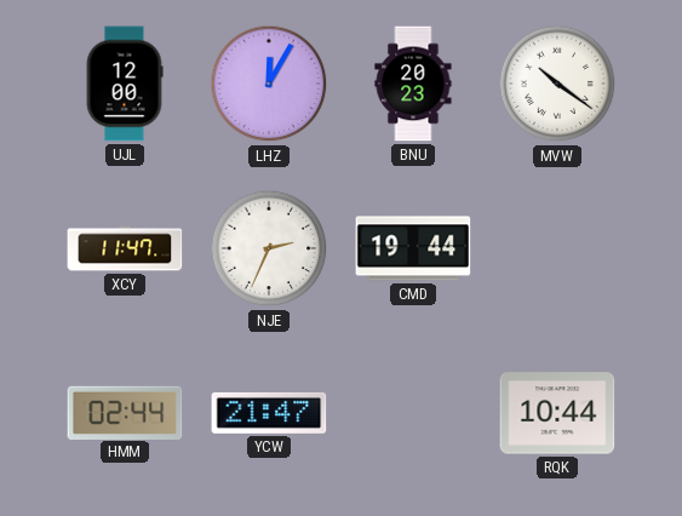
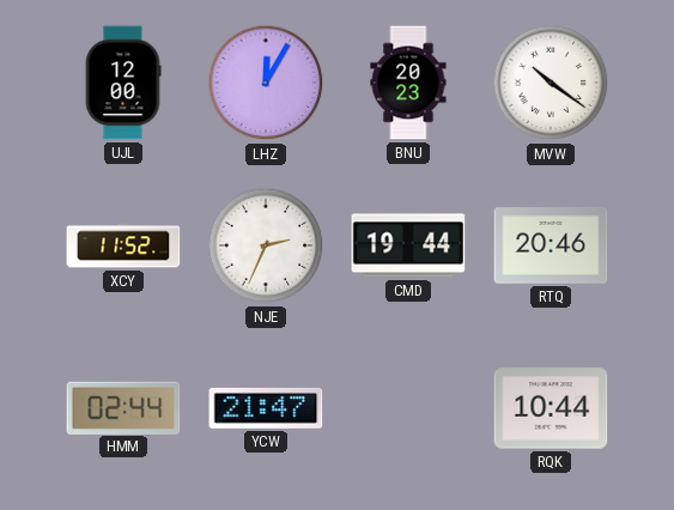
XCY: 11:47 -> 11:52 (123, 245)
RTQ: none -> 20:46 (551, 245)
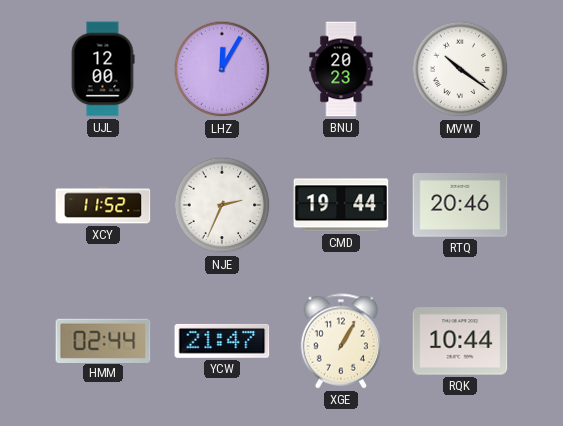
XGE: none -> 1:05 (341, 341)
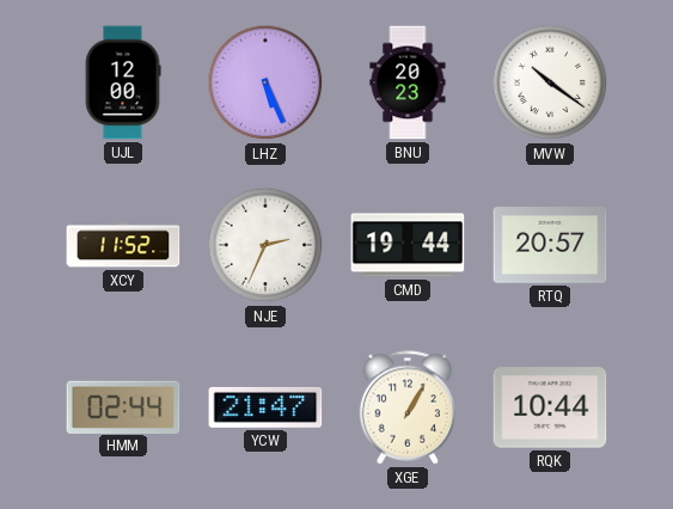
LHZ: 12:05 -> 5:26 (265, 82)
RTQ: 20:46 -> 20:57 (550, 245)
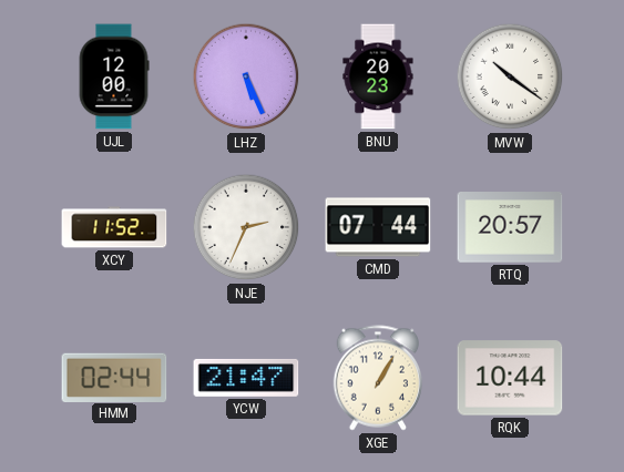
CMD: 19:44 -> 07:44 (378, 227)
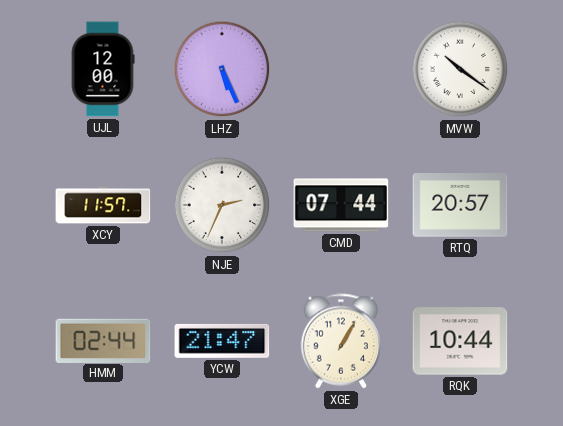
BNU: 20:23 -> none (378, 76)
XCY: 11:52 -> 11:57 (103, 205)
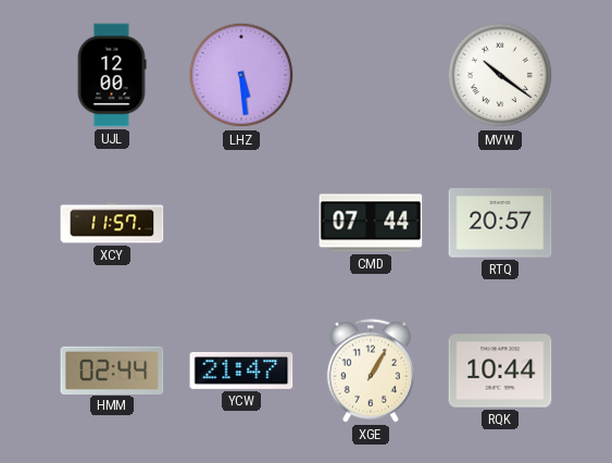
LHZ: 5:26 -> 5:29 (241, 75)
NJE: 2:34 -> none (222, 205)
